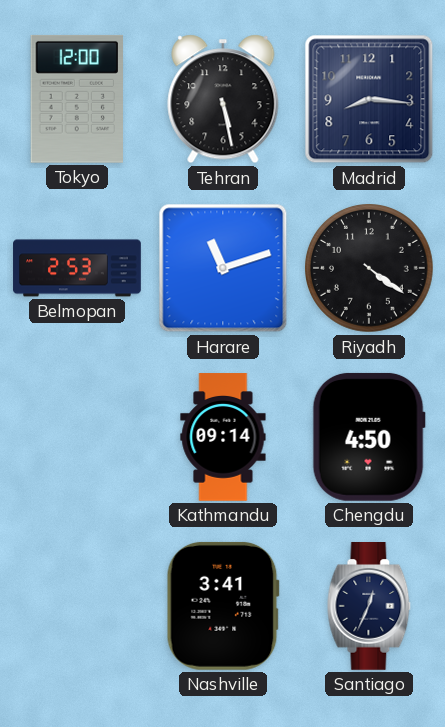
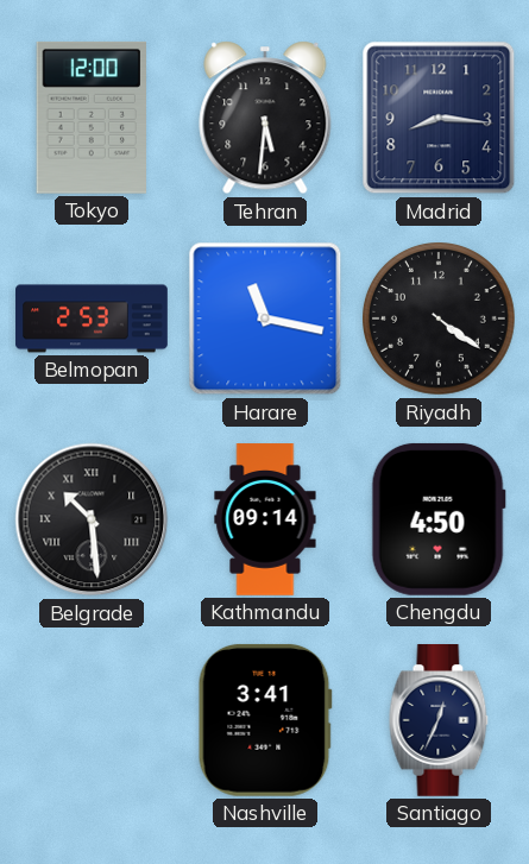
Tehran: 5:28 -> 5:31 (265, 118)
Harare: 11:12 -> 11:17 (265, 319)
Belgrade: none -> 10:29 (92, 519)
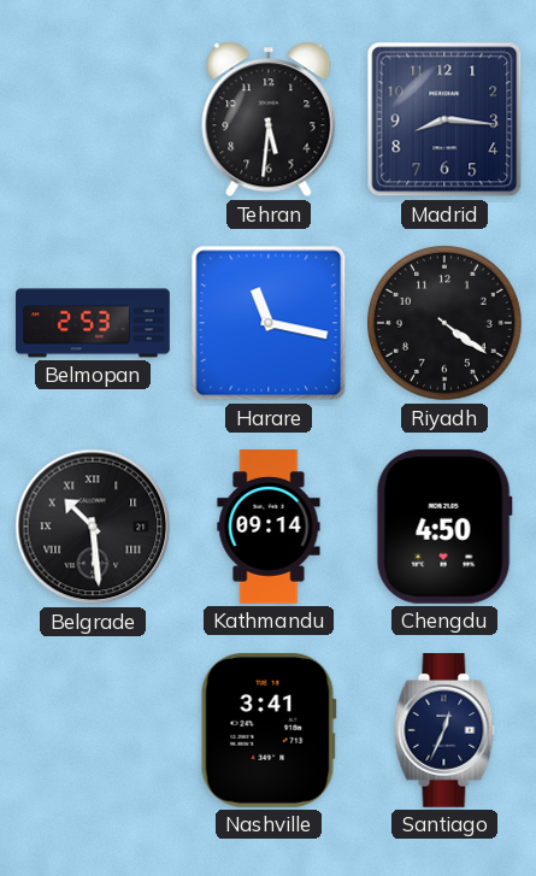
Tokyo: 12:00 -> none (90, 118)
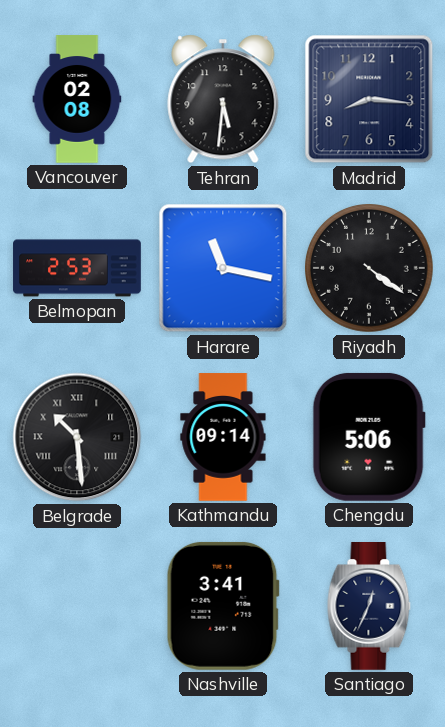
Vancouver: none -> 02:08 (77, 99)
Chengdu: 4:50 -> 5:06 (369, 437)
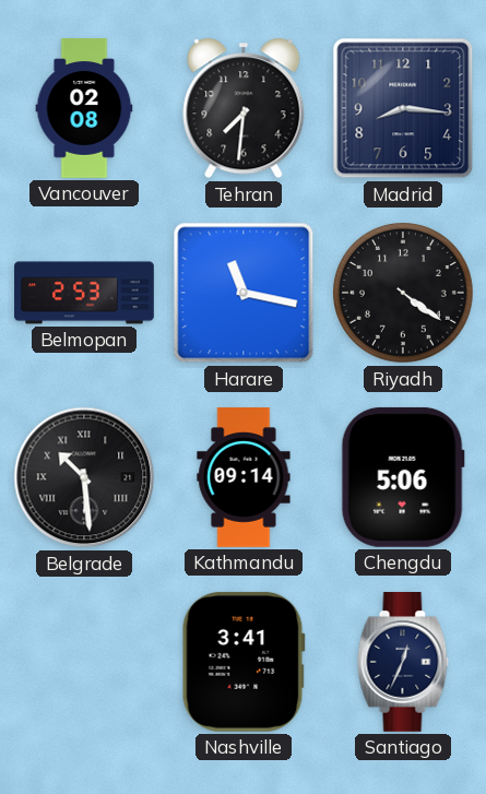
Tehran: 5:31 -> 7:31 (244, 108)
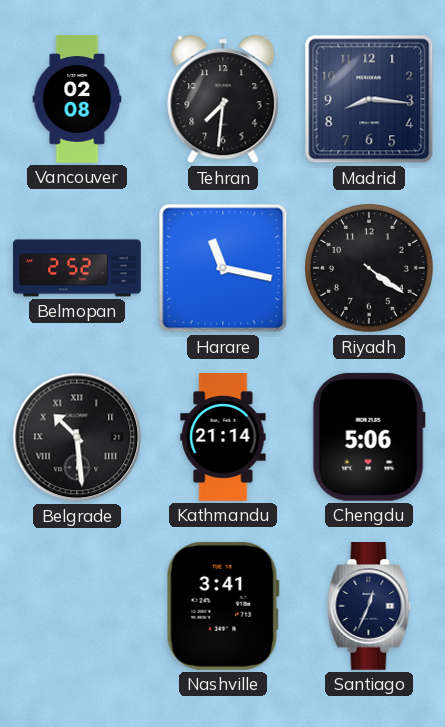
Belmopan: 2:53 -> 2:52 (77, 268)
Kathmandu: 09:14 -> 21:14 (223, 437)
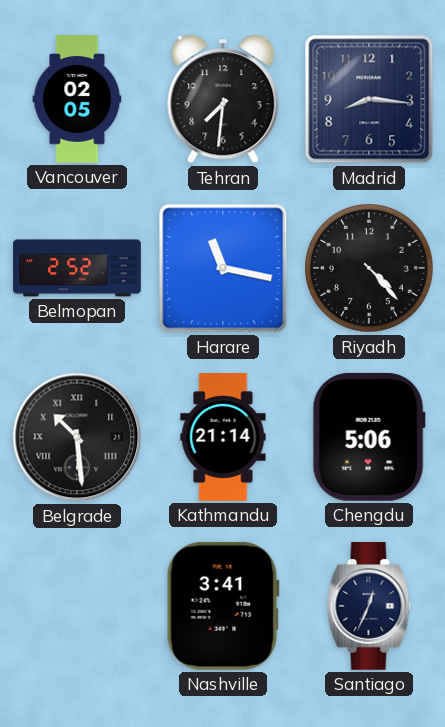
Vancouver: 02:08 -> 02:05 (77, 99)
Riyadh: 4:21 -> 4:23 (370, 269)
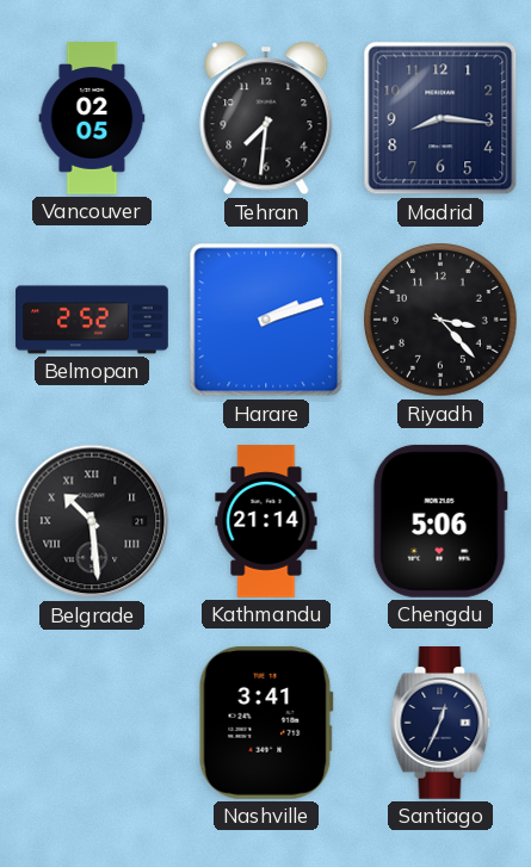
Harare: 11:17 -> 2:12 (266, 320)
Riyadh: 4:23 -> 3:23 (442, 321)
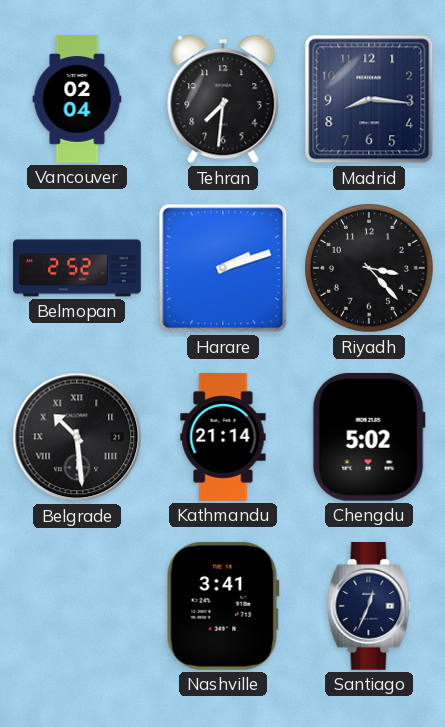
Vancouver: 02:05 -> 02:04 (77, 99)
Chengdu: 5:06 -> 5:02 (369, 437)
